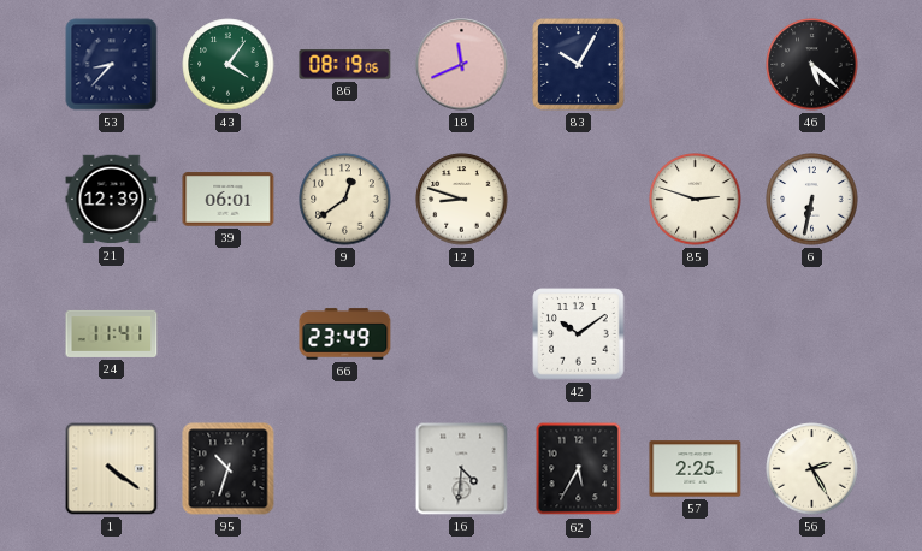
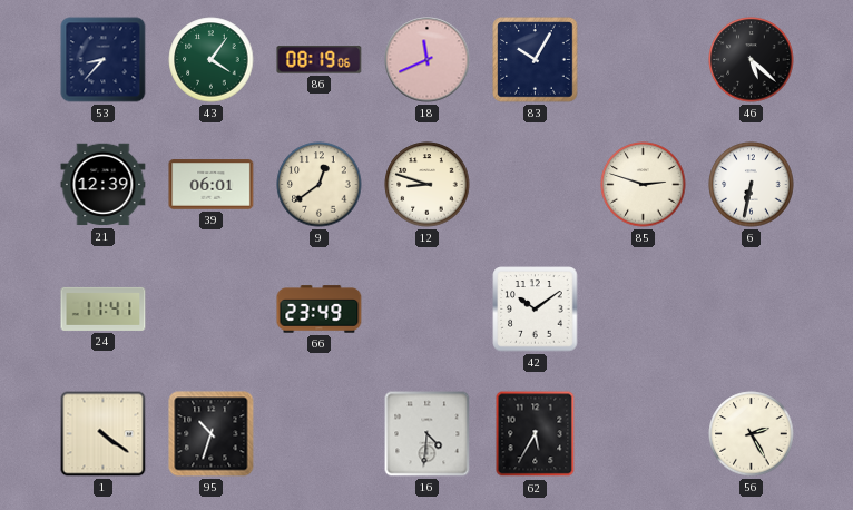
57: 2:25 -> none (696, 469)
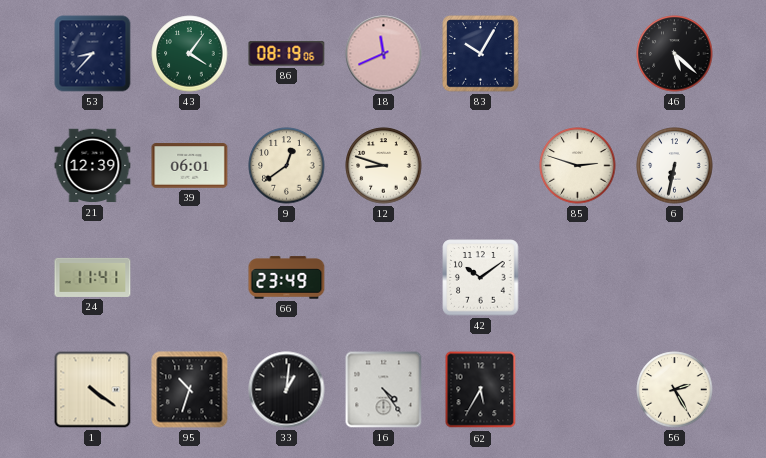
33: none -> 1:01 (287, 390)
16: 4:31 -> 4:24 (384, 390)
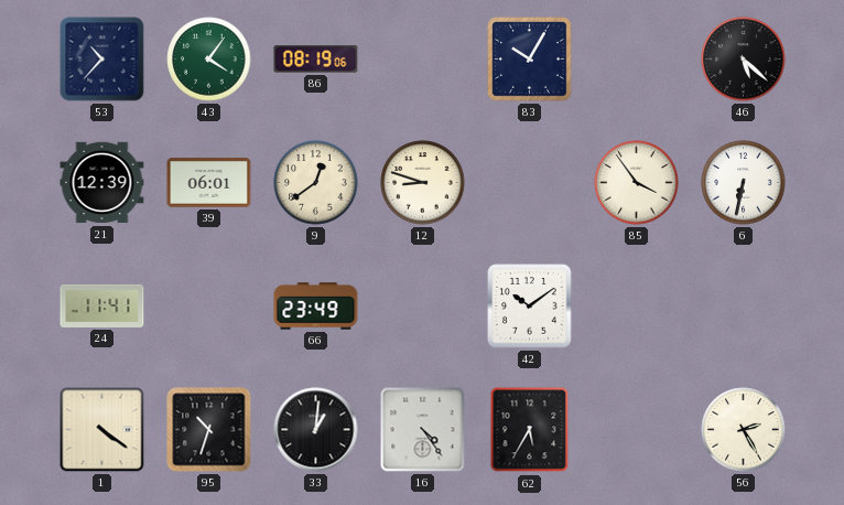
53: 8:37 -> 10:37 (102, 60)
18: 11:41 -> none (384, 54)
85: 2:48 -> 3:54 (637, 183)
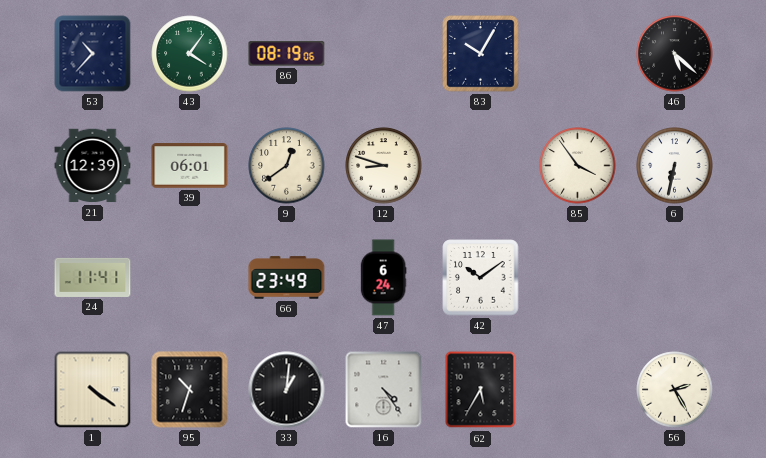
47: none -> 6:24 (383, 278)
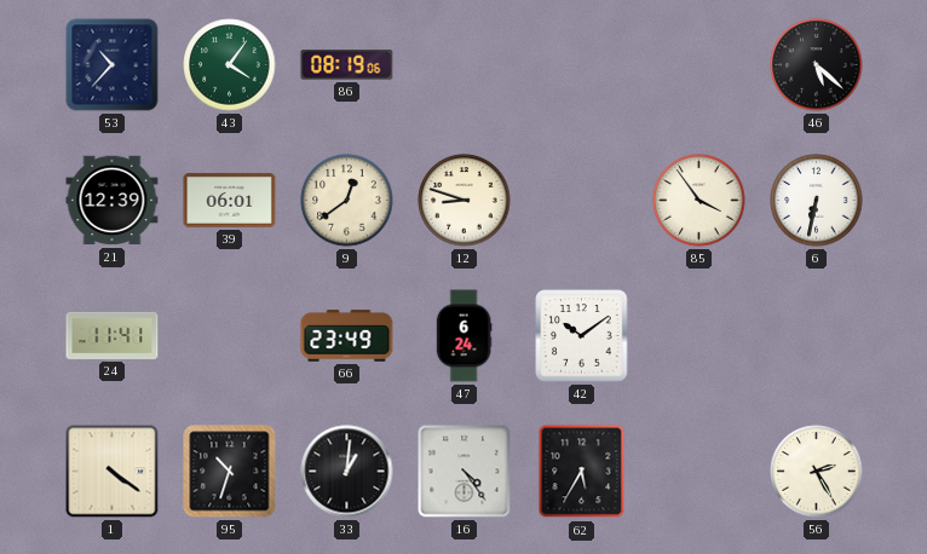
83: 10:05 -> none (481, 54)
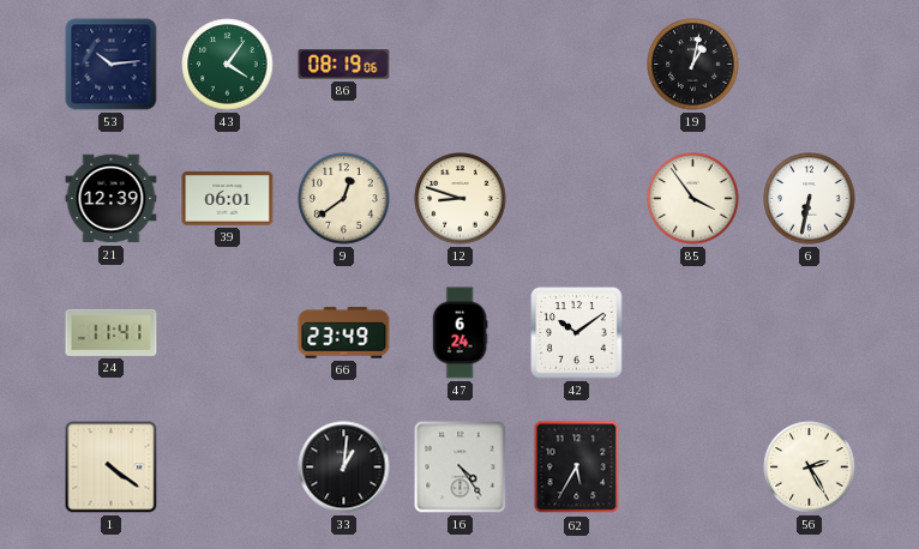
53: 10:37 -> 10:14 (112, 65)
19: none -> 1:02 (693, 65)
46: 5:22 -> none (817, 65)
95: 10:33 -> none (230, 472)
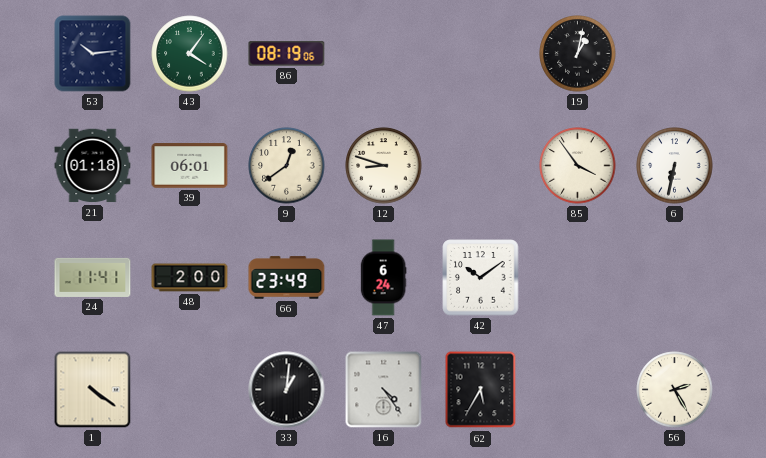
21: 12:39 -> 01:18 (93, 166)
48: none -> 2:00 (190, 278)
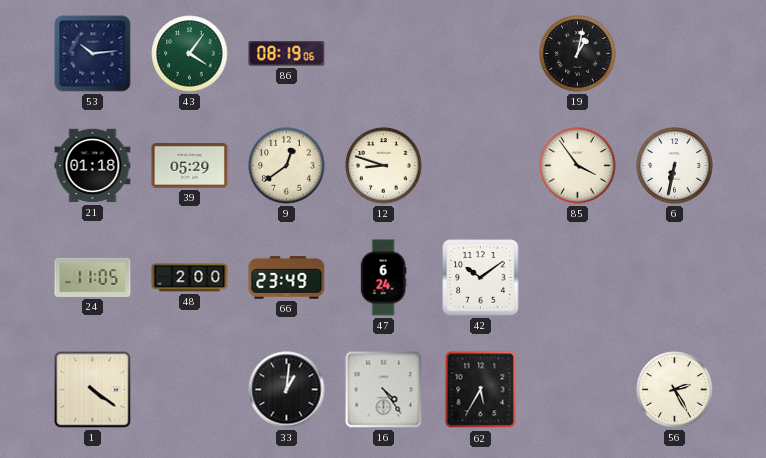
39: 06:01 -> 05:29 (190, 166)
24: 11:41 -> 11:05 (93, 277)
